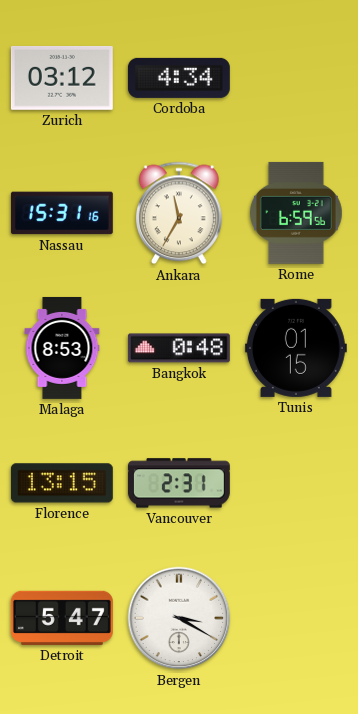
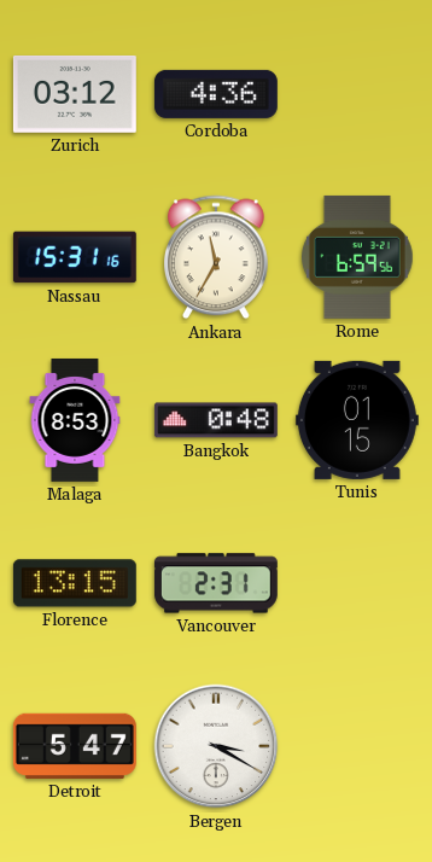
Cordoba: 4:34 -> 4:36 (216, 94)
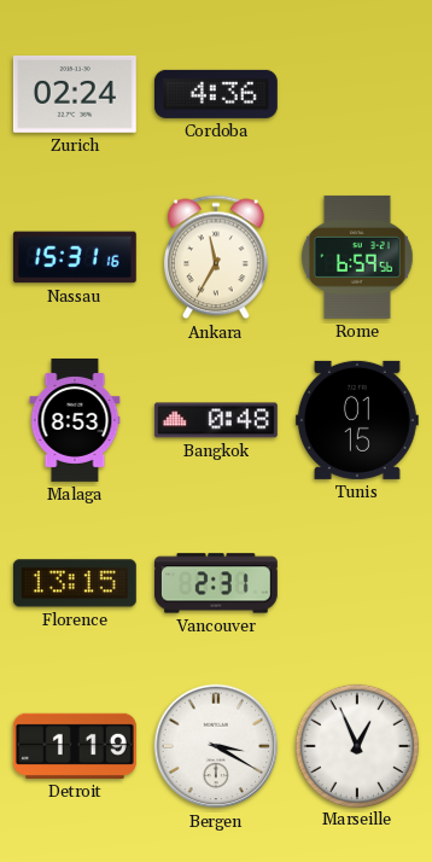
Zurich: 03:12 -> 02:24 (75, 94)
Detroit: 5:47 -> 1:19 (75, 746)
Marseille: none -> 12:56 (356, 745)
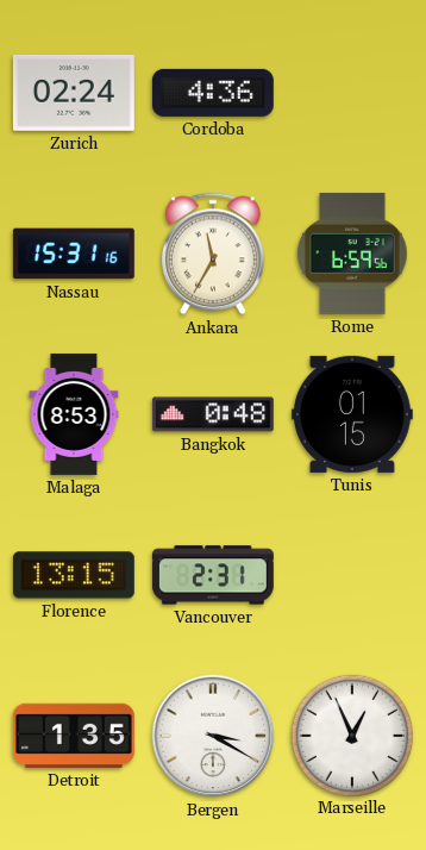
Detroit: 1:19 -> 1:35 (74, 736)
